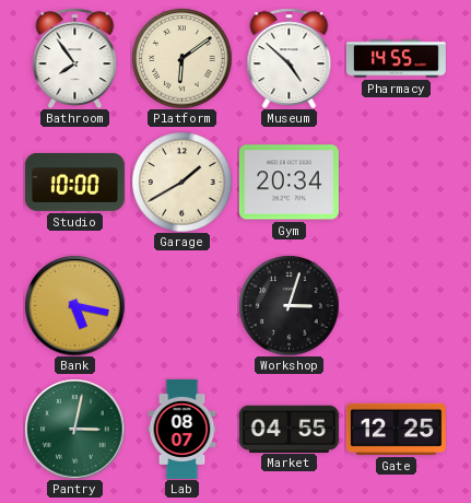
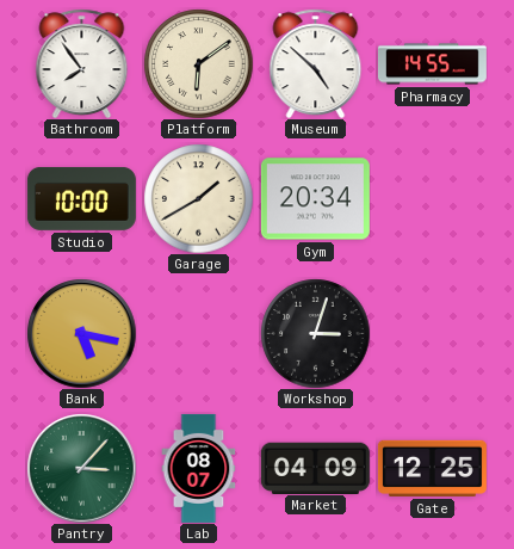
Pantry: 3:02 -> 3:07 (81, 468)
Market: 04:55 -> 04:09 (315, 468)
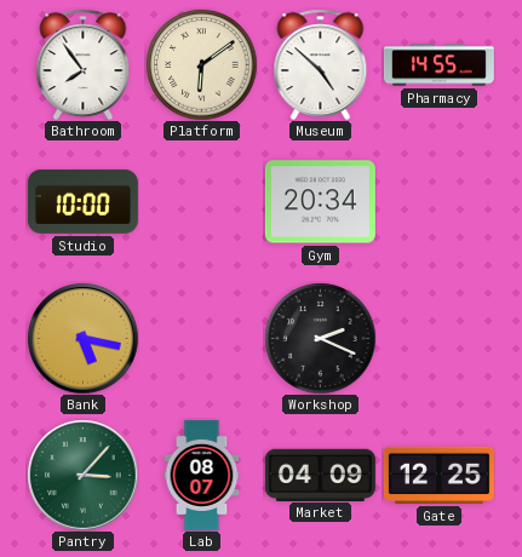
Garage: 1:40 -> none (198, 198)
Workshop: 3:03 -> 2:19 (320, 338)
